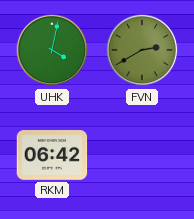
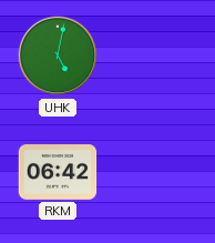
UHK: 4:02 -> 5:02 (58, 55)
FVN: 2:40 -> none (142, 50)
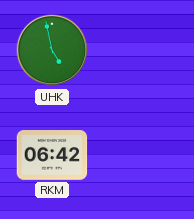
UHK: 5:02 -> 4:58 (52, 50)
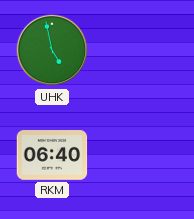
RKM: 06:42 -> 06:40 (52, 155)
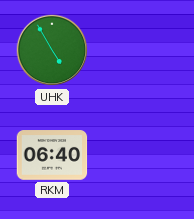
UHK: 4:58 -> 4:55 (52, 50)
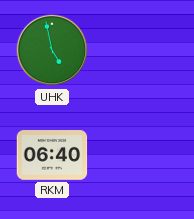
UHK: 4:55 -> 4:58 (52, 50)
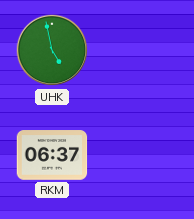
RKM: 06:40 -> 06:37 (52, 155)
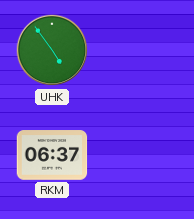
UHK: 4:58 -> 4:54 (52, 50)
